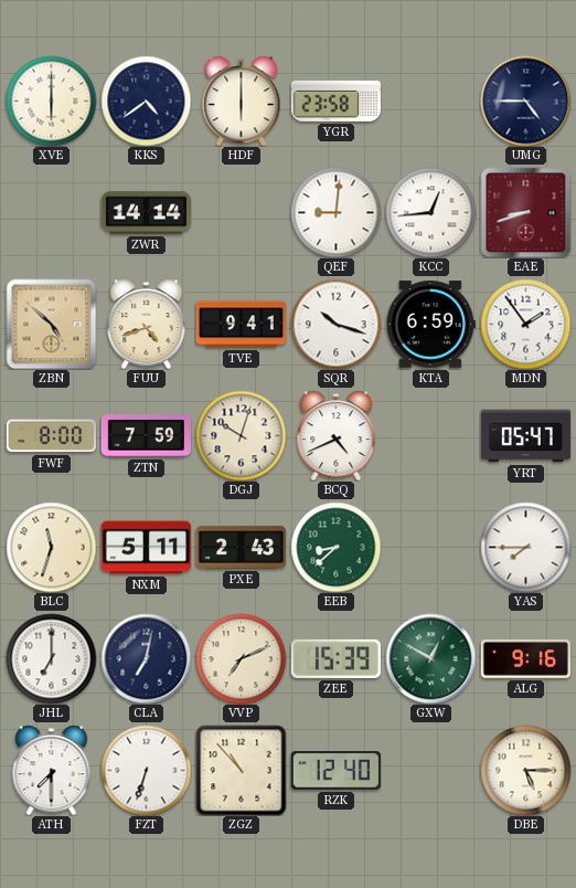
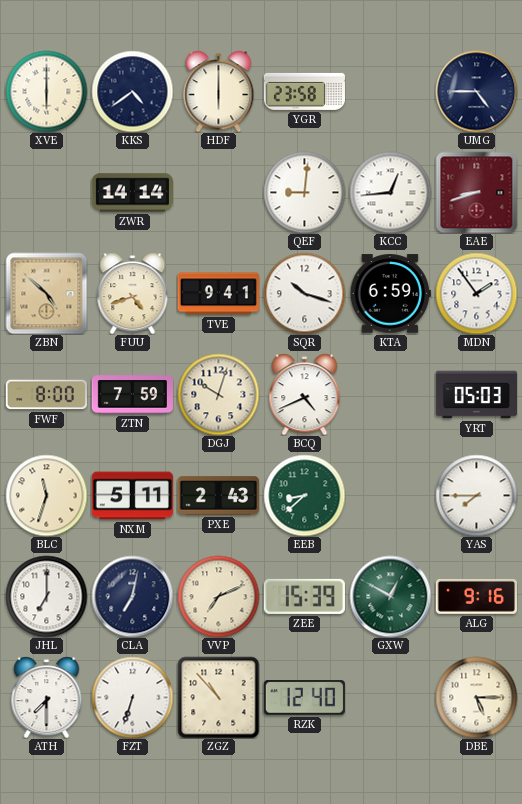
YRT: 05:47 -> 05:03 (476, 395)
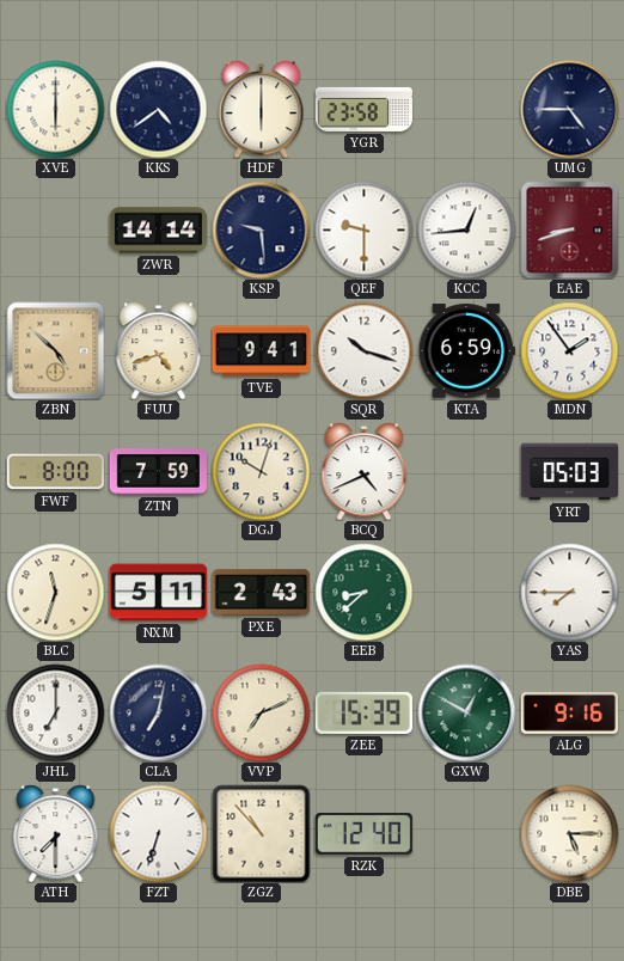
KSP: none -> 9:29 (261, 229)
QEF: 9:01 -> 9:30 (363, 229)
